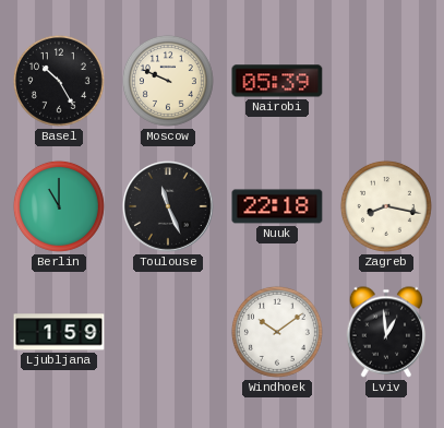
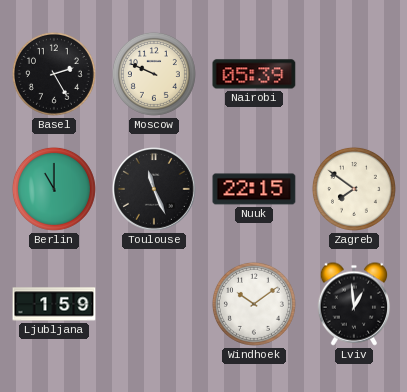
Basel: 10:25 -> 2:25 (54, 74)
Nuuk: 22:18 -> 22:15 (254, 189)
Zagreb: 8:17 -> 7:51 (354, 189)
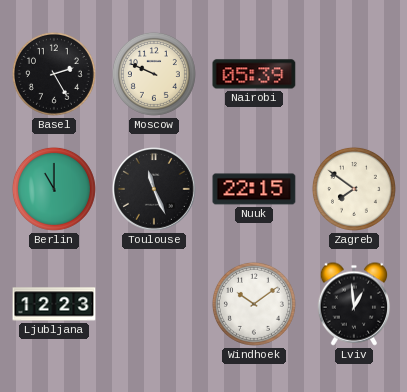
Ljubljana: 1:59 -> 12:23 (54, 304)
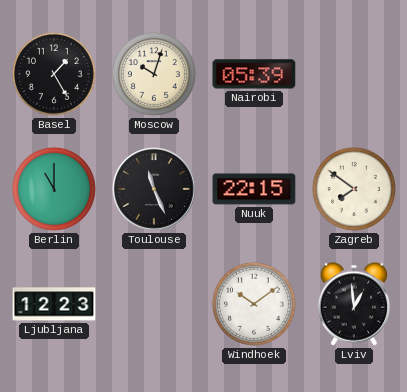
Basel: 2:25 -> 1:25 (54, 74)
Moscow: 9:49 -> 10:03 (154, 74)
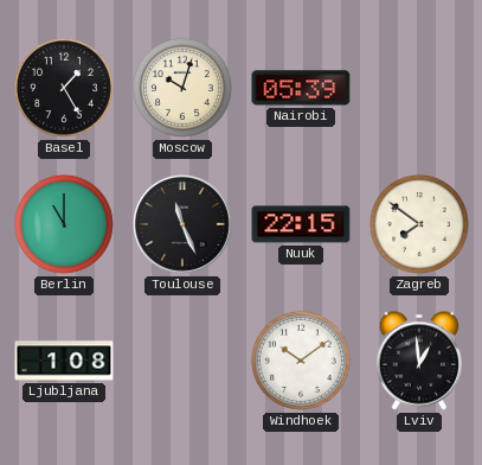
Ljubljana: 12:23 -> 1:08 (64, 361)
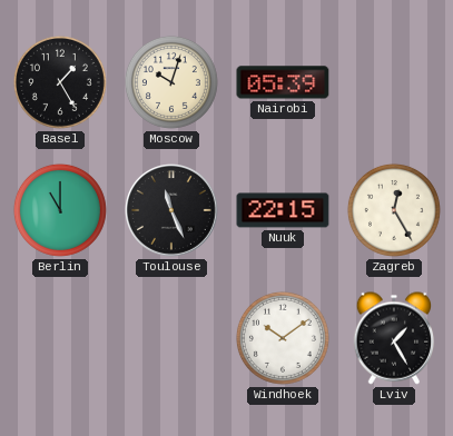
Zagreb: 7:51 -> 12:25 (394, 210)
Ljubljana: 1:08 -> none (64, 361)
Lviv: 12:59 -> 1:25 (394, 338)
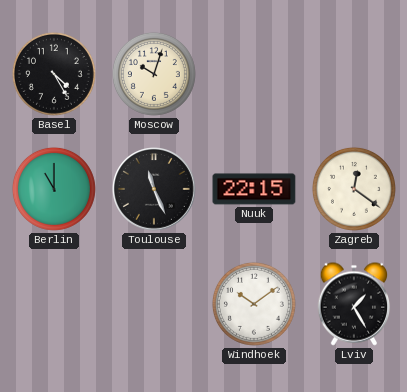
Basel: 1:25 -> 4:25 (54, 74)
Nairobi: 05:39 -> none (283, 82)
Zagreb: 12:25 -> 12:21 (354, 189)
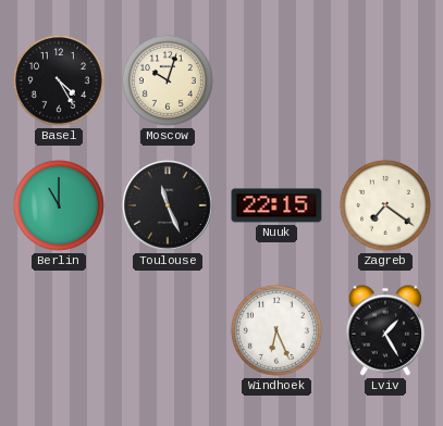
Zagreb: 12:21 -> 7:21 (385, 205)
Windhoek: 10:09 -> 6:26 (276, 330)
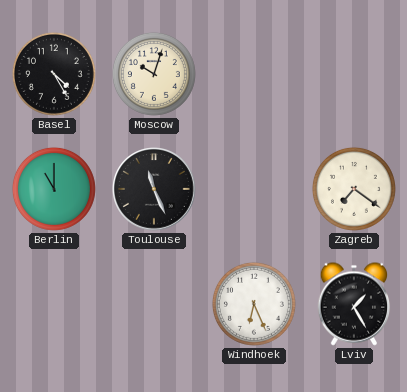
Nuuk: 22:15 -> none (276, 205)
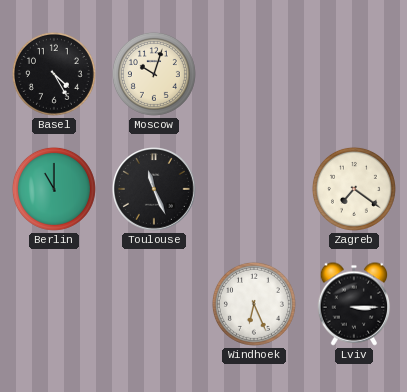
Lviv: 1:25 -> 3:15 (354, 304)
